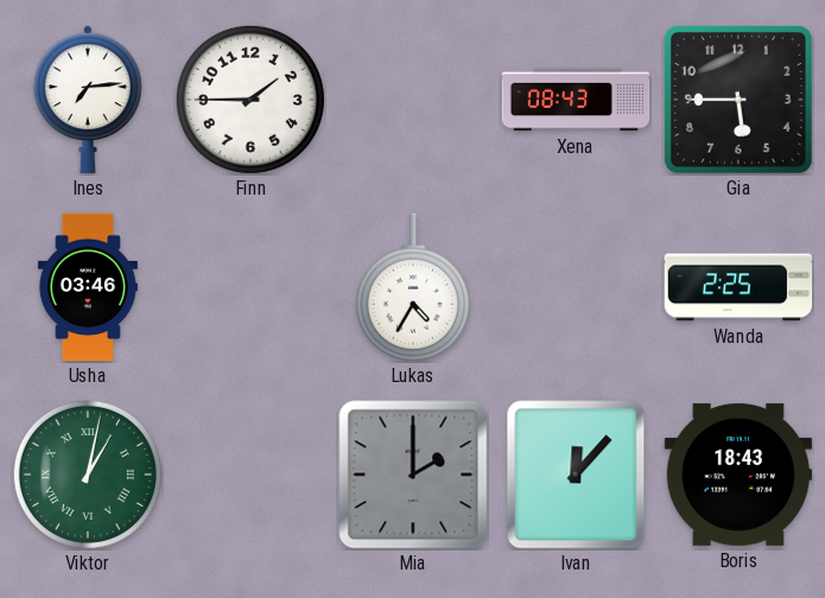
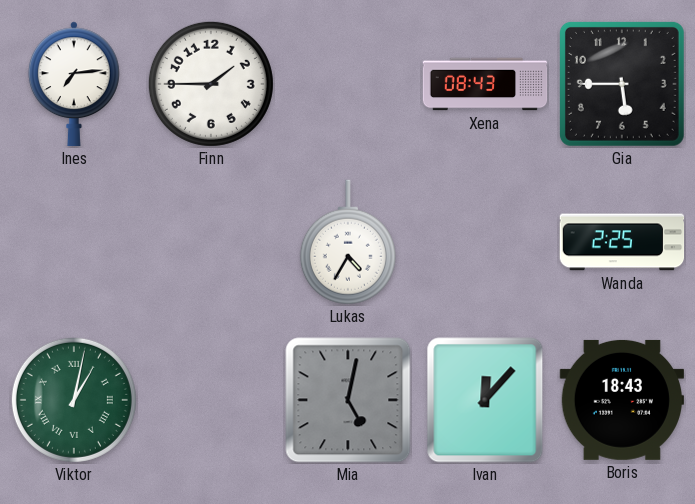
Usha: 03:46 -> none (88, 287)
Mia: 2:00 -> 5:02 (348, 400)
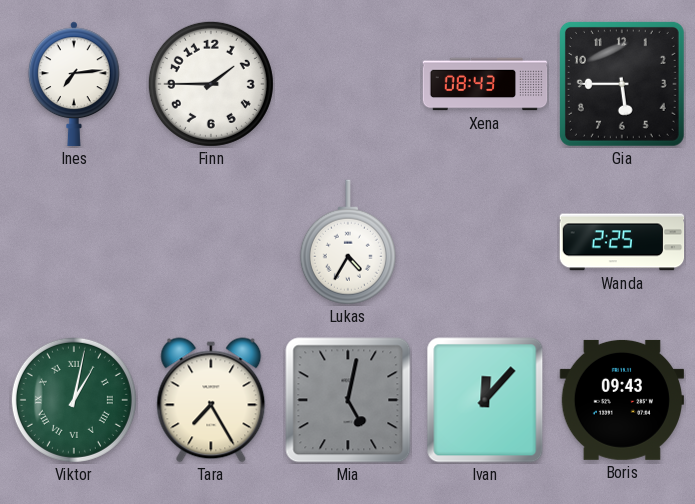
Tara: none -> 7:25 (211, 400)
Boris: 18:43 -> 09:43 (621, 400)
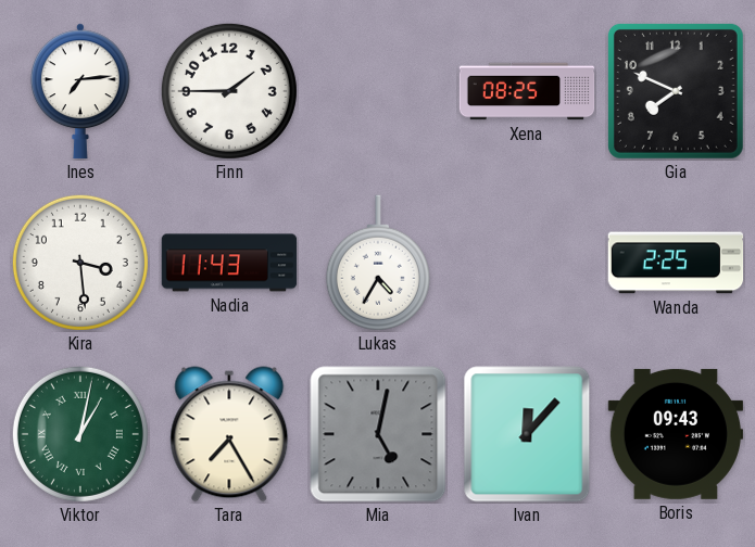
Xena: 08:43 -> 08:25 (527, 91)
Gia: 5:45 -> 7:49 (676, 91)
Kira: none -> 3:29 (80, 263)
Nadia: none -> 11:43 (229, 263)
